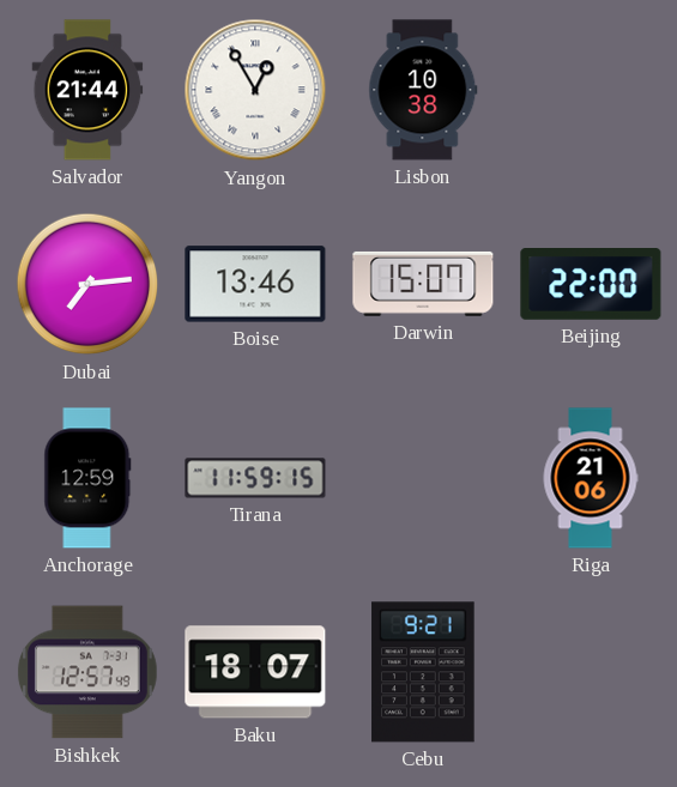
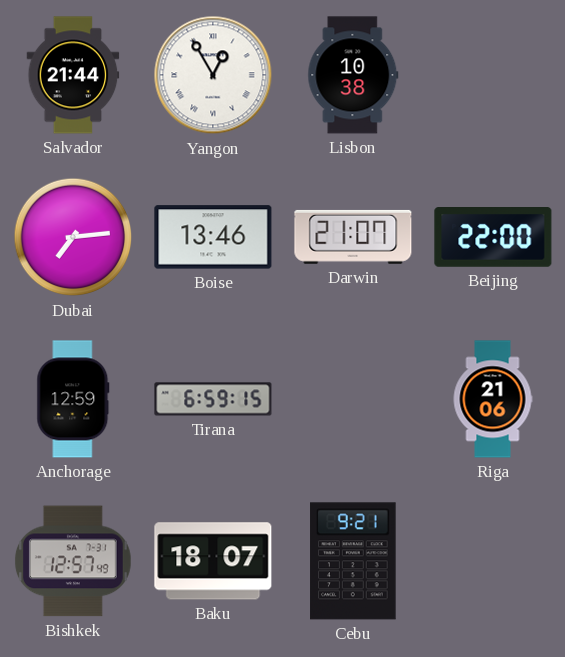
Darwin: 15:07 -> 21:07 (353, 237)
Tirana: 11:59 -> 6:59 (213, 399)
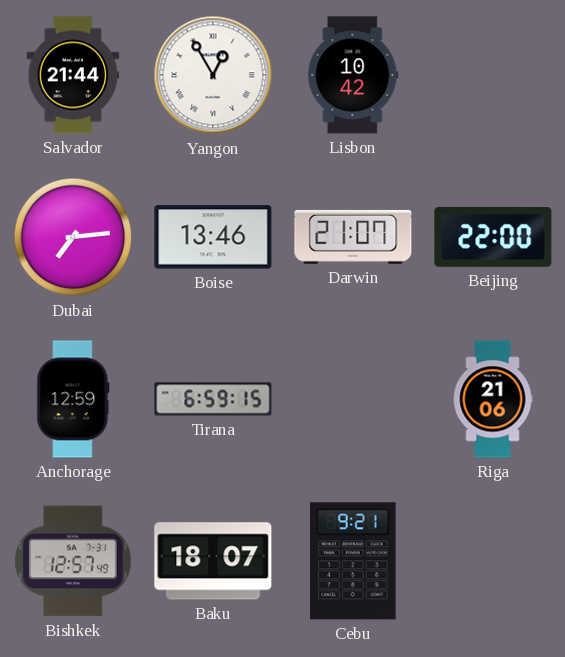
Lisbon: 10:38 -> 10:42 (353, 75)
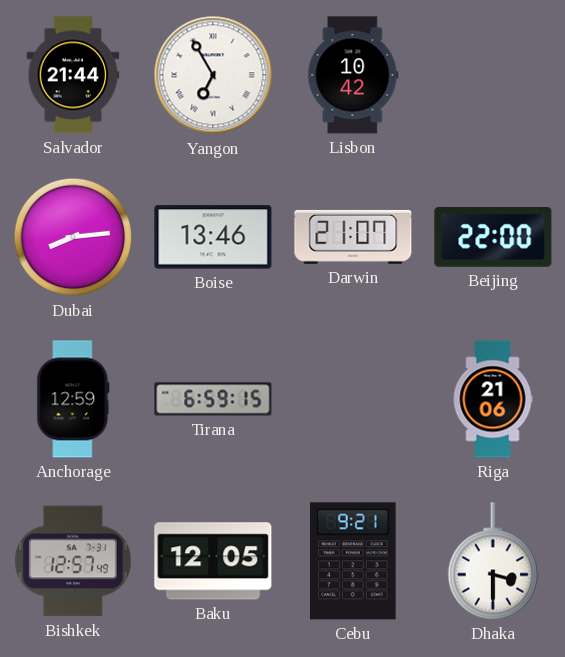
Yangon: 12:55 -> 6:55 (213, 75)
Dubai: 7:14 -> 8:14 (73, 237)
Baku: 18:07 -> 12:05 (213, 561)
Dhaka: none -> 3:30 (492, 561)
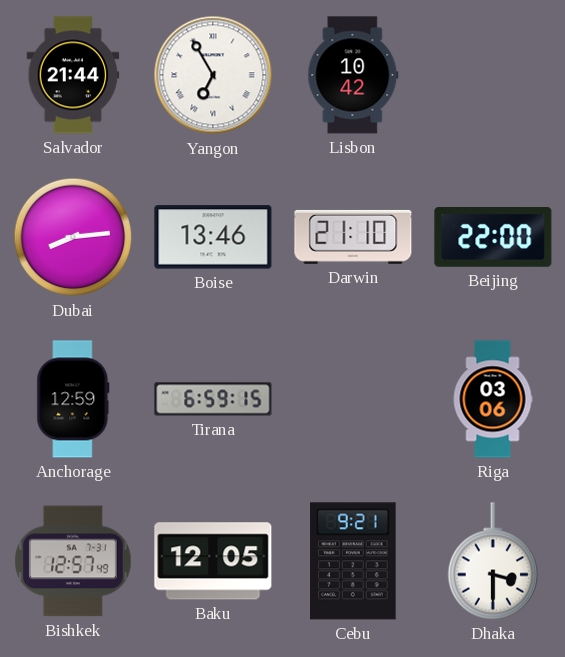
Darwin: 21:07 -> 21:10 (353, 237)
Riga: 21:06 -> 03:06 (493, 399)
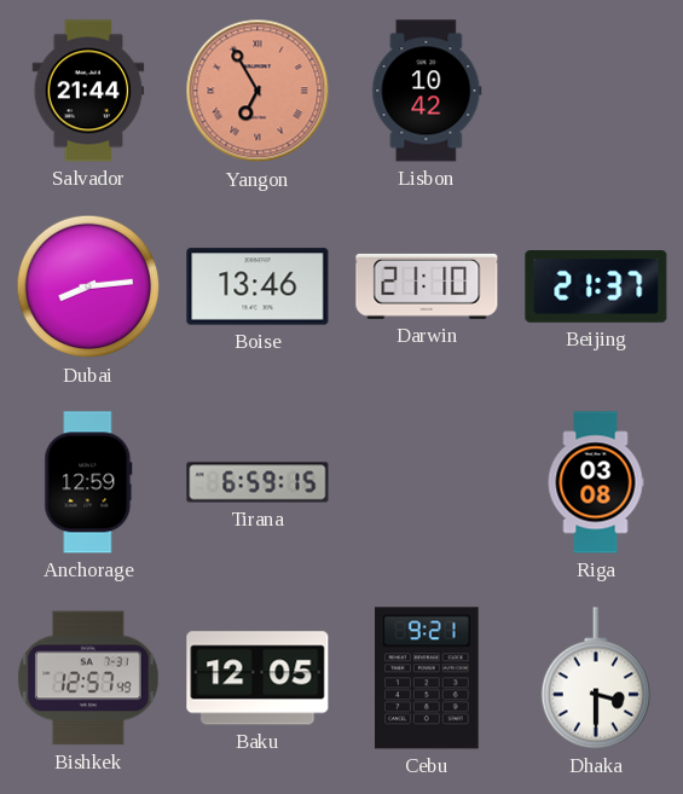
Yangon dial: white -> salmon (257, 91)
Beijing: 22:00 -> 21:37 (596, 288)
Riga: 03:06 -> 03:08 (596, 482)
